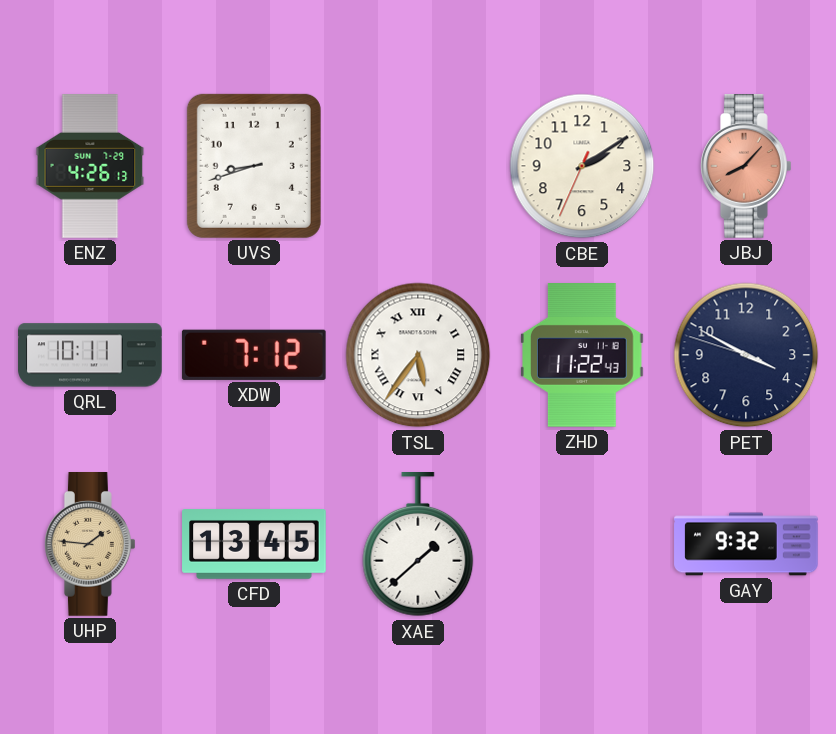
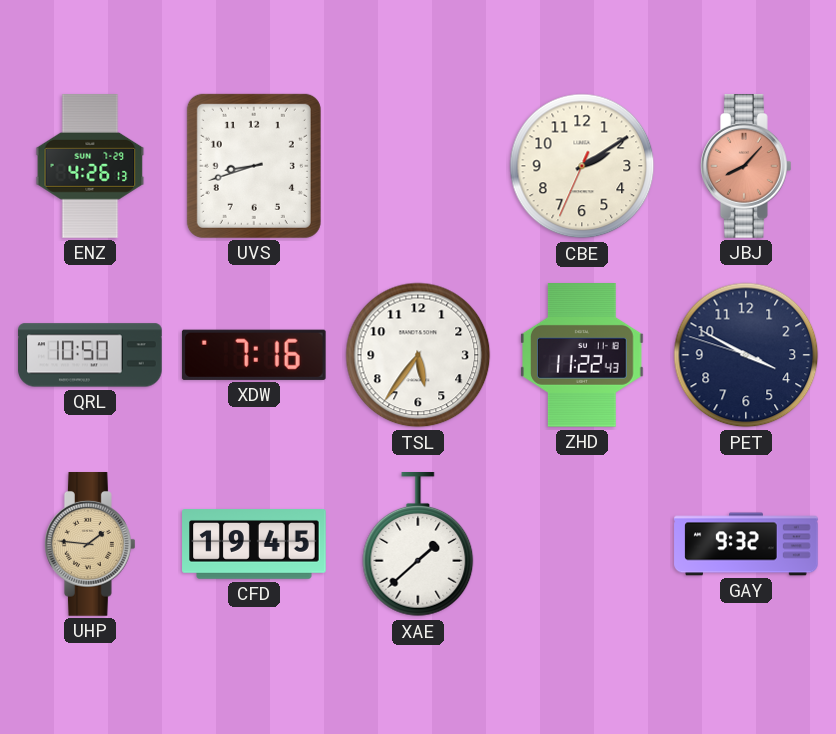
QRL: 10:11 -> 10:50 (90, 355)
XDW: 7:12 -> 7:16 (254, 355)
TSL numerals: Roman -> Arabic (418, 355)
CFD: 13:45 -> 19:45 (254, 545)
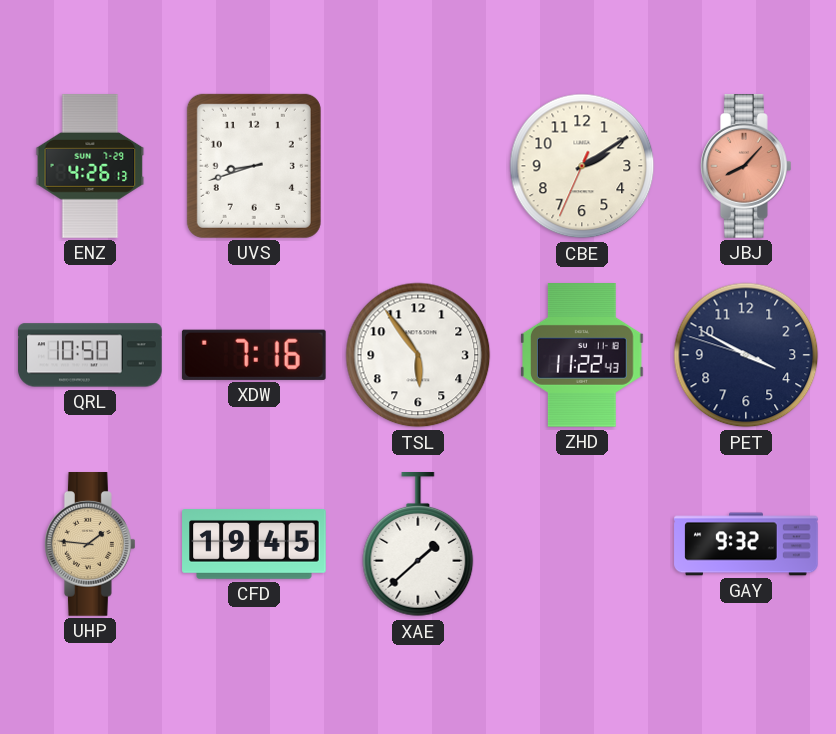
TSL: 5:36 -> 5:54 (418, 355)
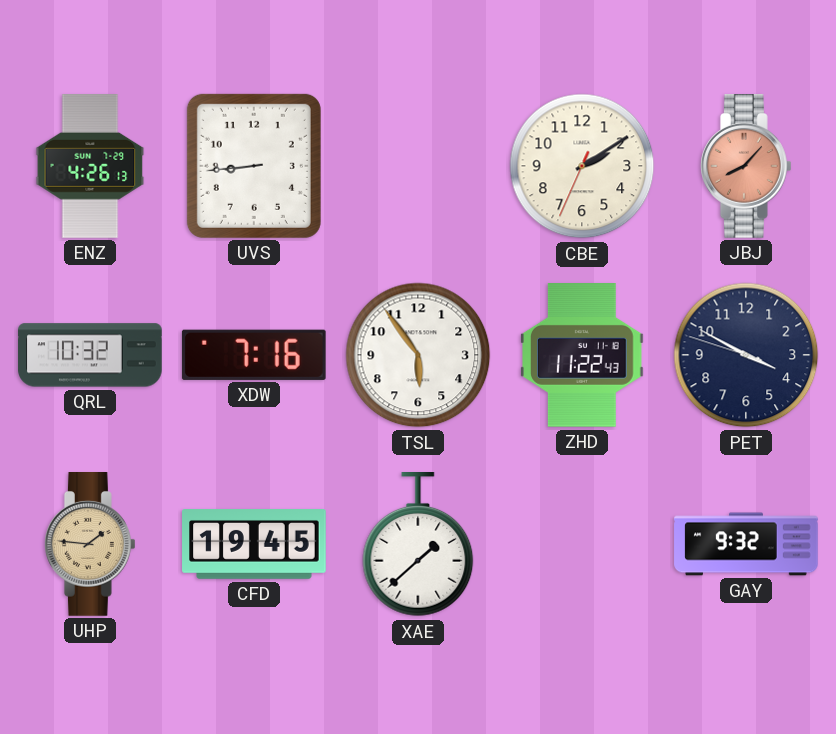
UVS: 8:42 -> 8:44 (254, 166)
QRL: 10:50 -> 10:32 (90, 355)
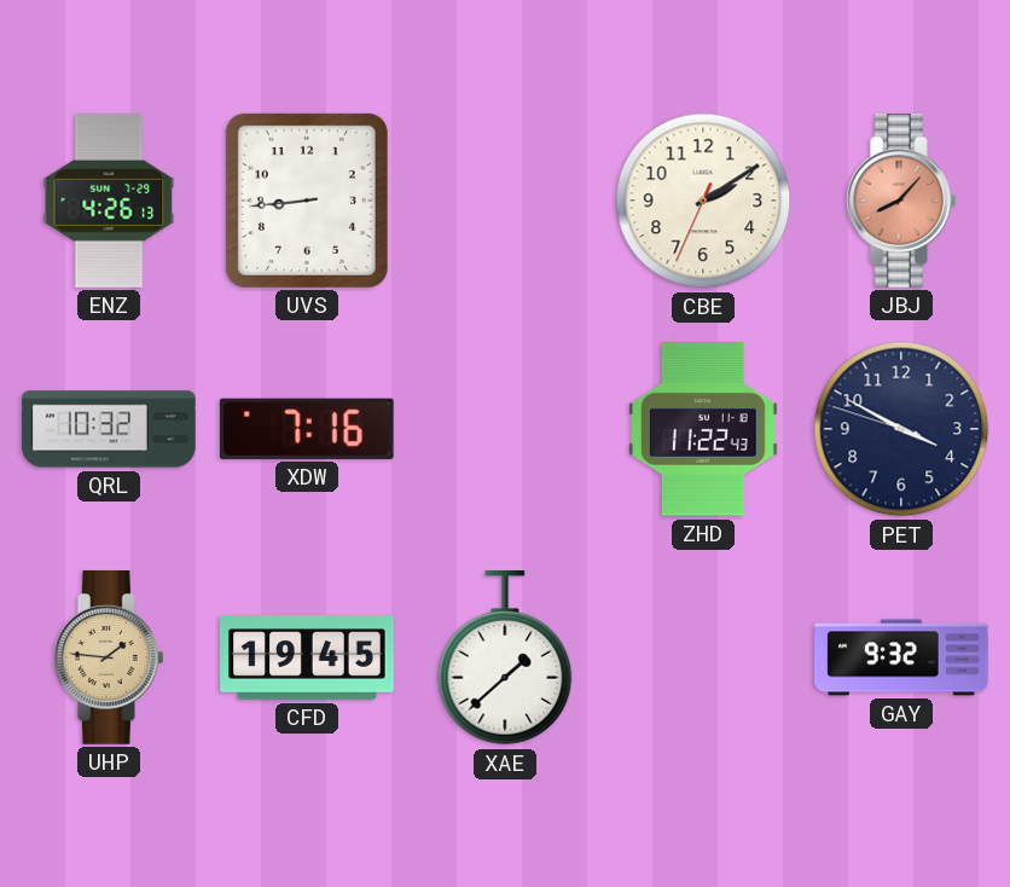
TSL: 5:54 -> none (418, 355)
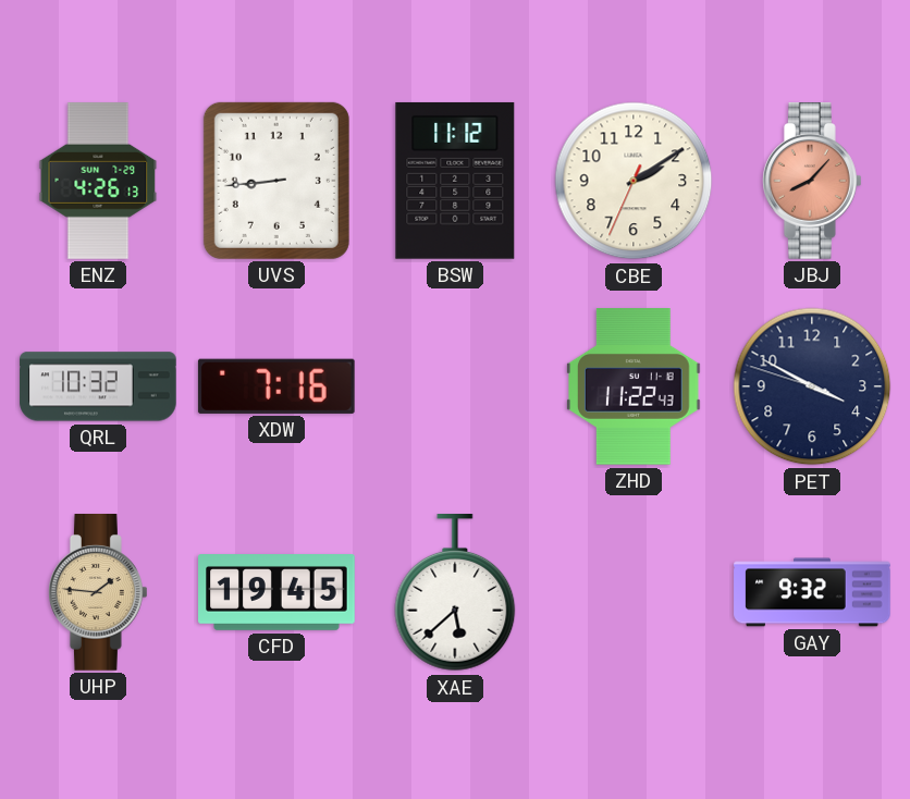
BSW: none -> 11:12 (455, 181)
XAE: 1:38 -> 5:38 (455, 593)
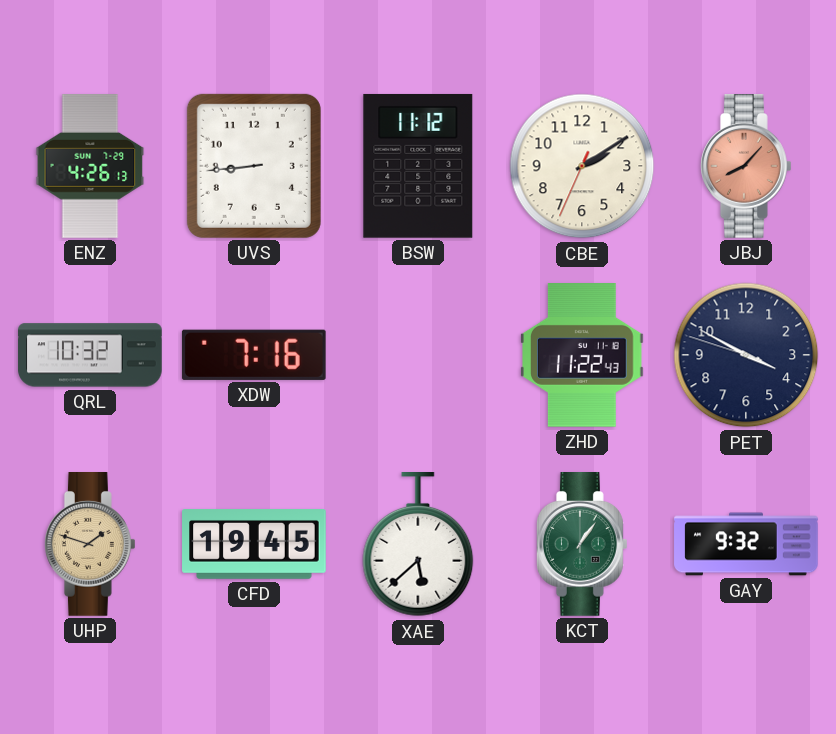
UHP: 1:46 -> 1:48 (91, 545)
KCT: none -> 1:06 (583, 545)
